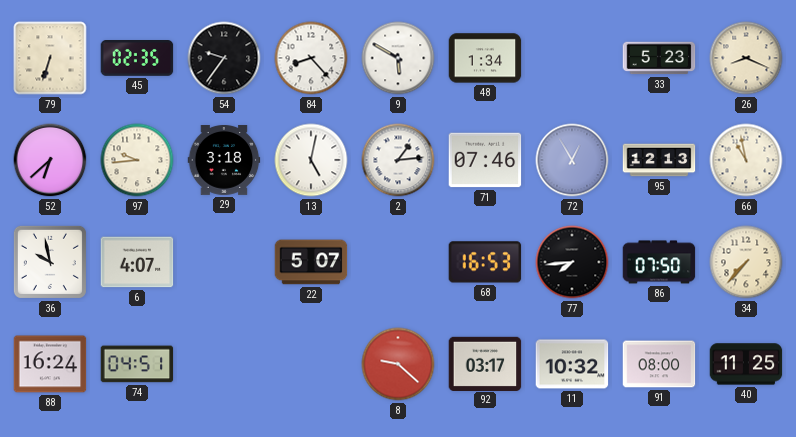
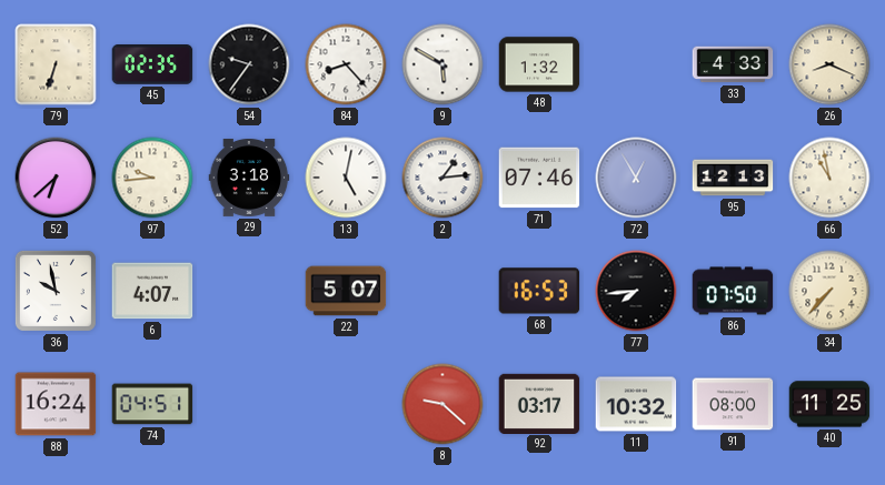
48: 1:34 -> 1:32 (539, 64)
33: 5:23 -> 4:33 (733, 64)
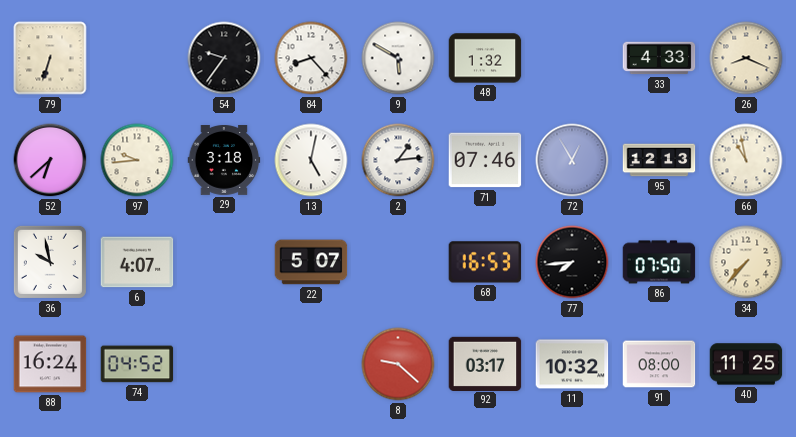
45: 02:35 -> none (152, 65)
74: 04:51 -> 04:52 (137, 364)
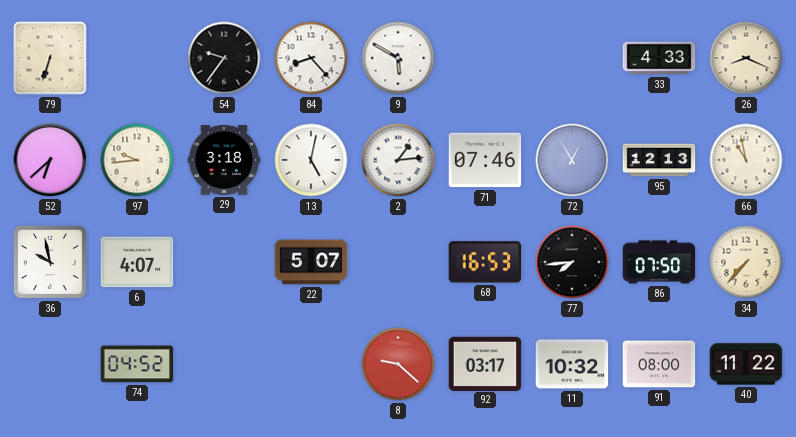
48: 1:32 -> none (485, 58)
88: 16:24 -> none (50, 364)
40: 11:25 -> 11:22 (746, 364)
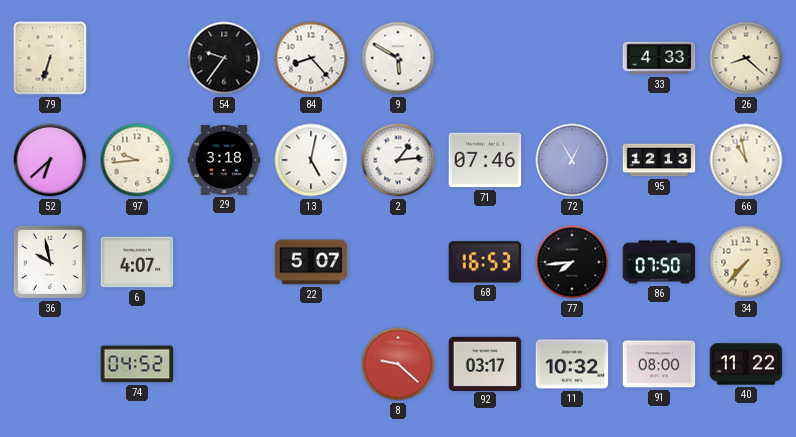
26: 8:19 -> 8:22 (746, 58)
